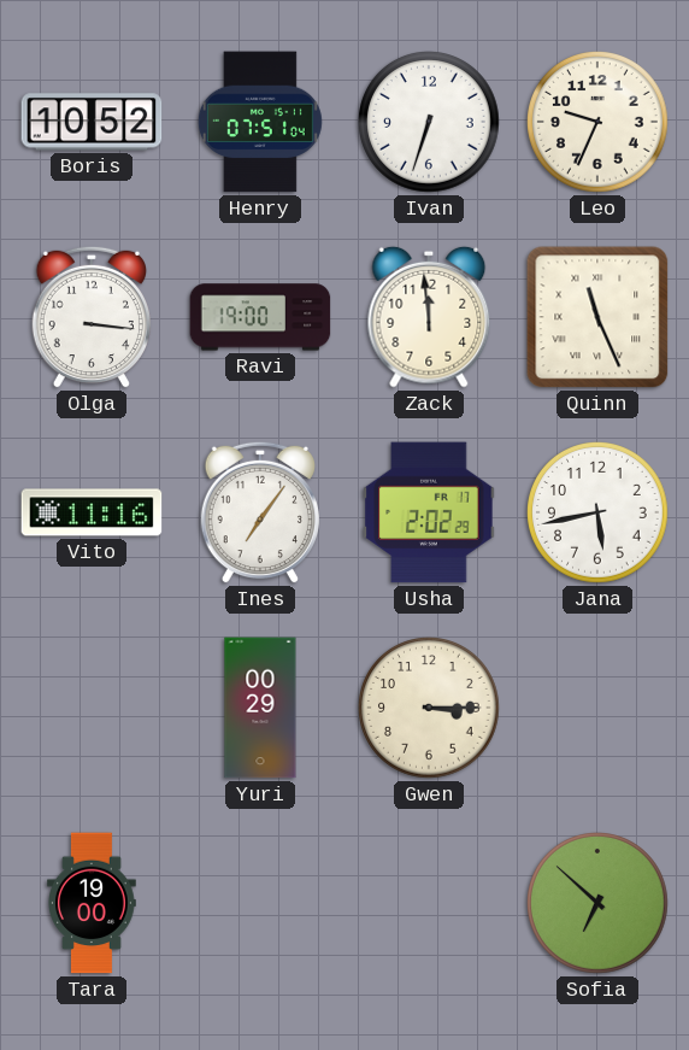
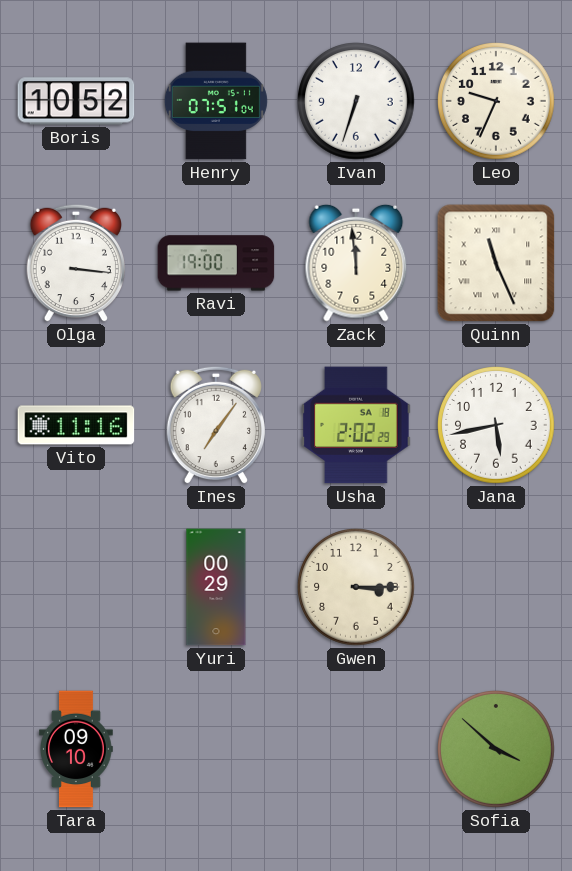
Usha date: FR 17 -> SA 18 (356, 425)
Tara: 19:00 -> 09:10 (77, 749)
Sofia: 6:52 -> 3:52 (497, 750)
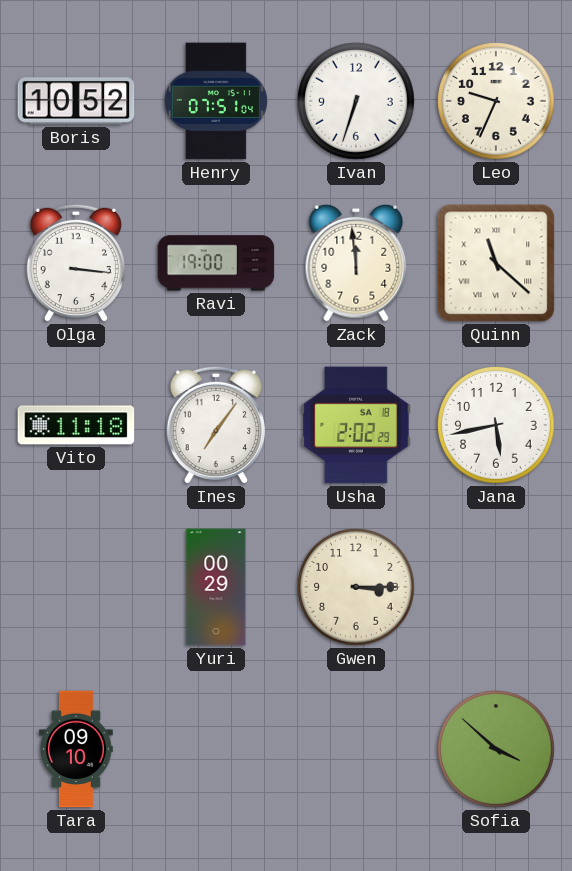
Quinn: 11:26 -> 11:22 (496, 263)
Vito: 11:16 -> 11:18 (76, 425)
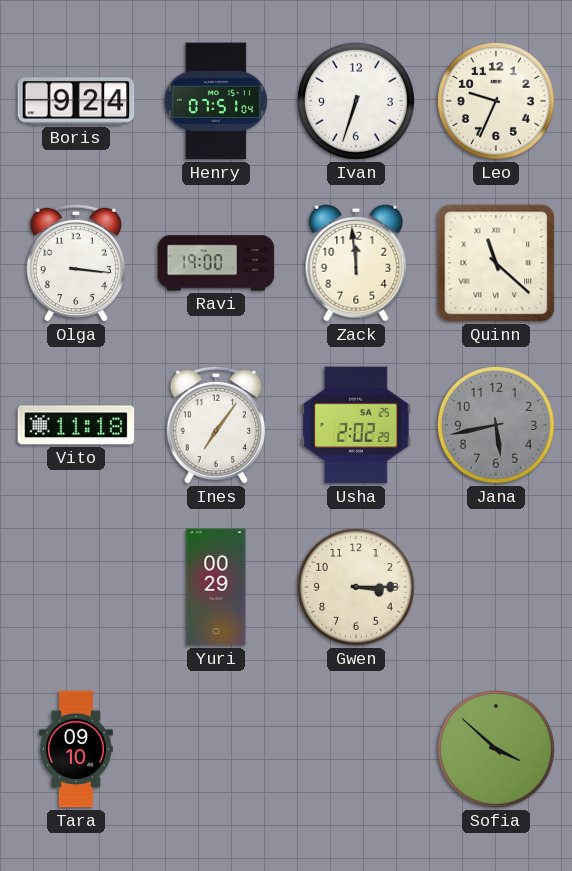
Boris: 10:52 -> 9:24 (76, 101)
Usha date: SA 18 -> SA 25 (356, 425)
Jana dial: white -> grey (497, 426)
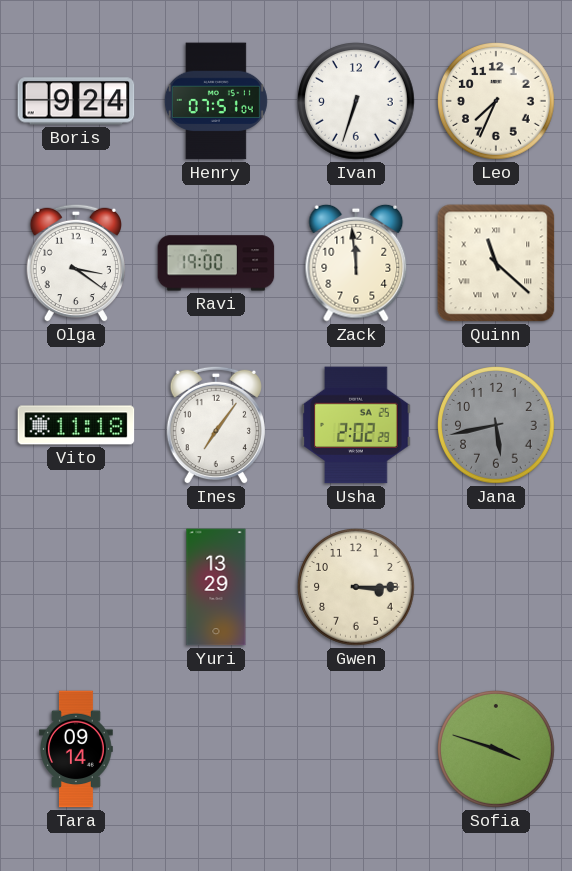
Leo: 9:34 -> 7:34 (497, 102)
Olga: 3:16 -> 3:21 (76, 263)
Yuri: 00:29 -> 13:29 (216, 587)
Tara: 09:10 -> 09:14 (77, 749)
Sofia: 3:52 -> 3:48 (497, 750)
